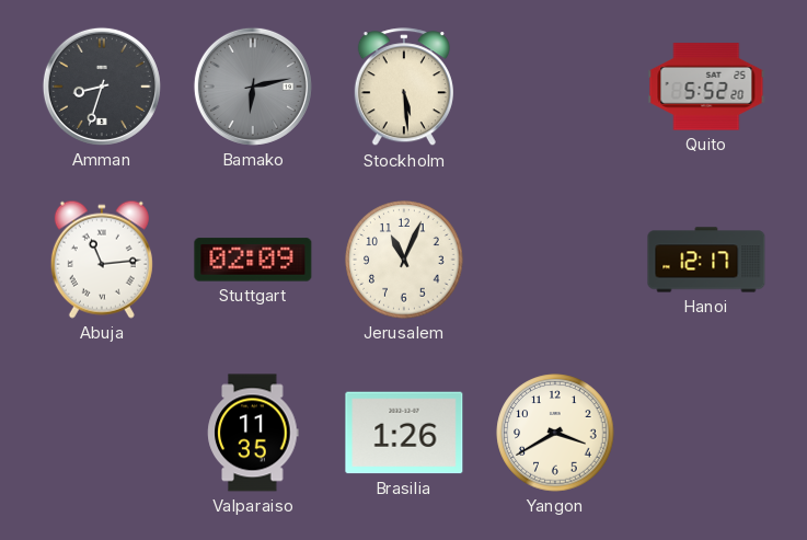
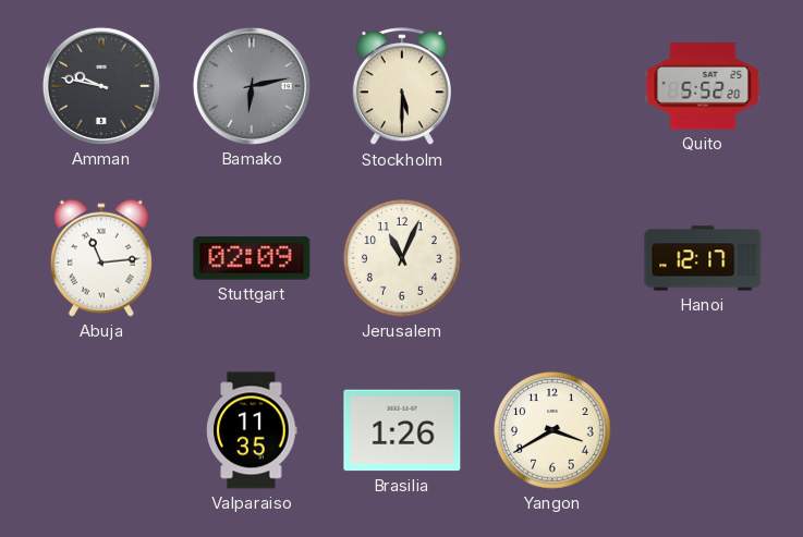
Amman: 8:33 -> 9:47 (101, 86)
Stockholm: 5:29 -> 5:30 (402, 87)
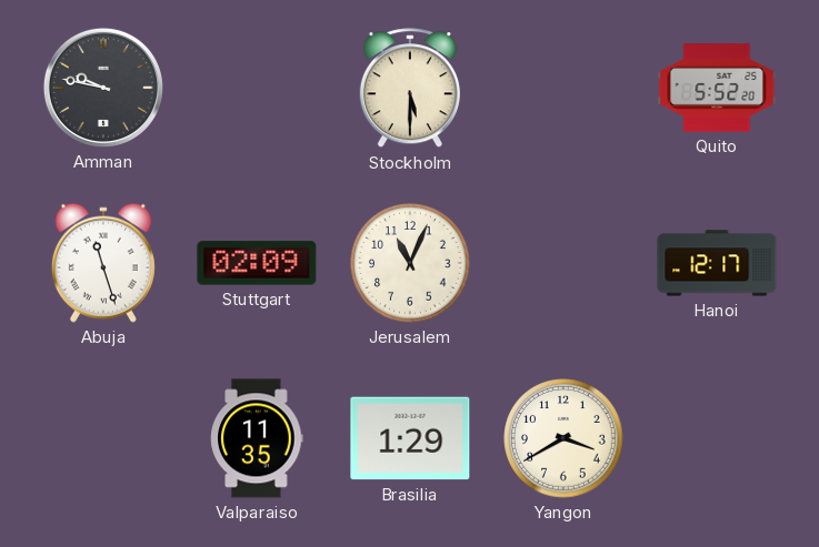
Bamako: 6:13 -> none (252, 86)
Abuja: 11:14 -> 11:27 (103, 263)
Brasilia: 1:26 -> 1:29 (410, 438)
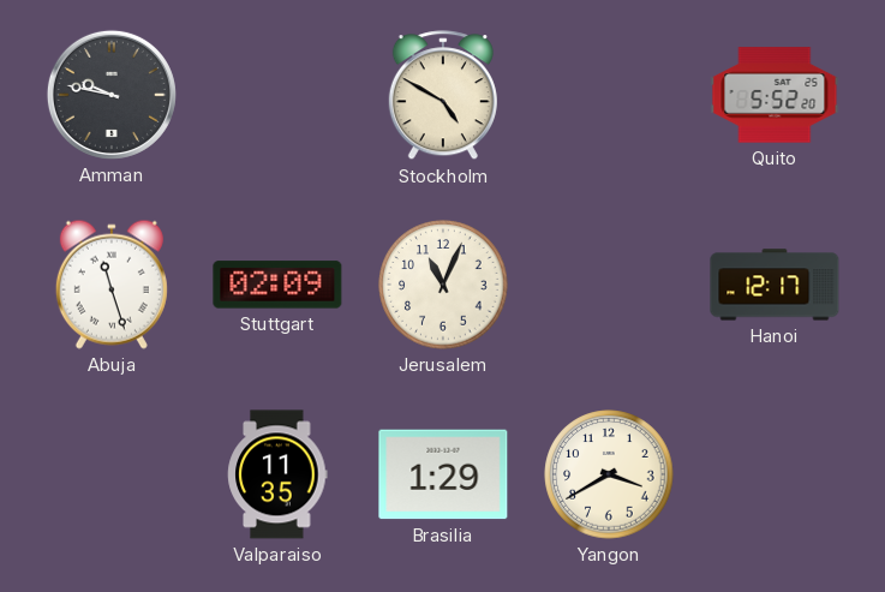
Stockholm: 5:30 -> 4:50 (443, 96)
